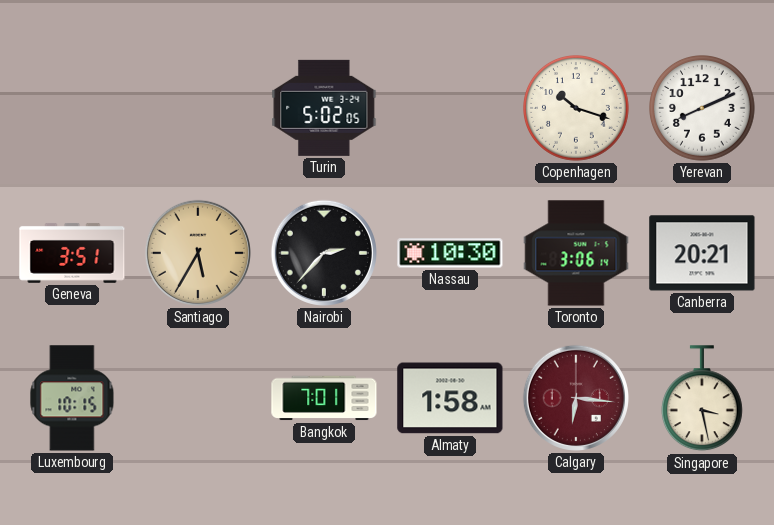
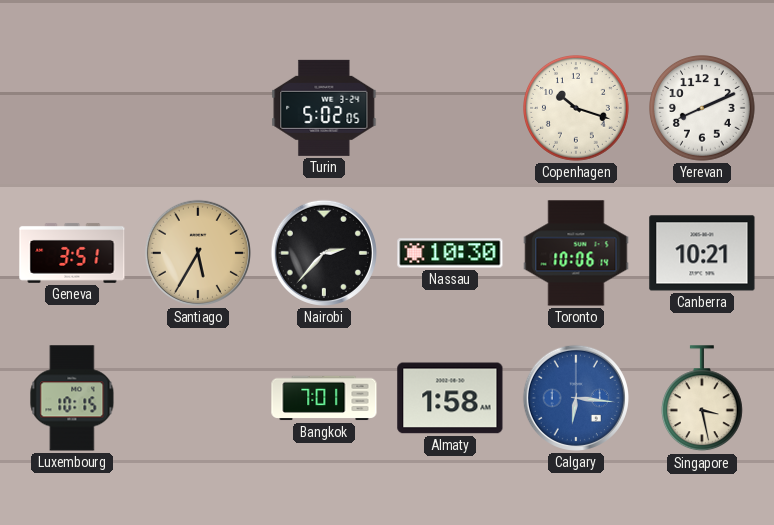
Toronto: 3:06 -> 10:06 (576, 253)
Canberra: 20:21 -> 10:21 (702, 253)
Calgary dial: burgundy -> blue (576, 398)
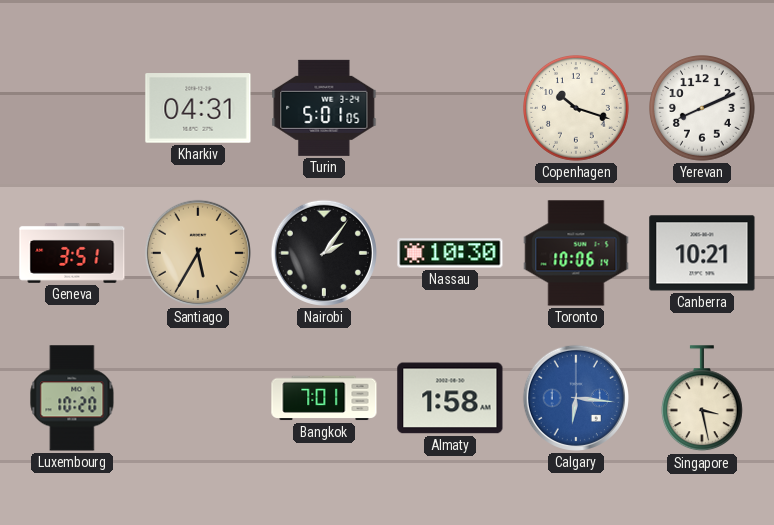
Kharkiv: none -> 04:31 (198, 108)
Turin: 5:02 -> 5:01 (324, 108)
Nairobi: 2:37 -> 2:06 (324, 253)
Luxembourg: 10:15 -> 10:20 (72, 398)
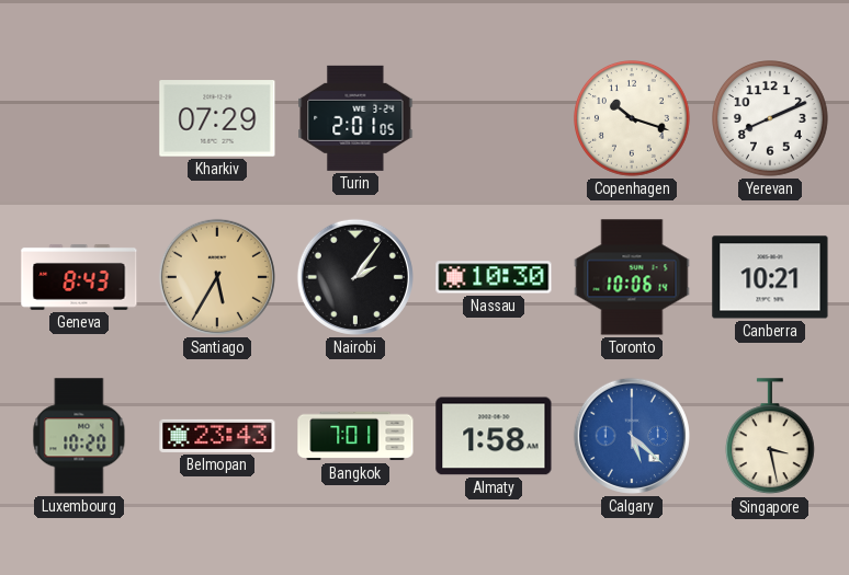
Kharkiv: 04:31 -> 07:29 (217, 118)
Turin: 5:01 -> 2:01 (355, 118)
Geneva: 3:51 -> 8:43 (79, 277)
Belmopan: none -> 23:43 (217, 436)
Calgary: 6:16 -> 5:22 (632, 436)
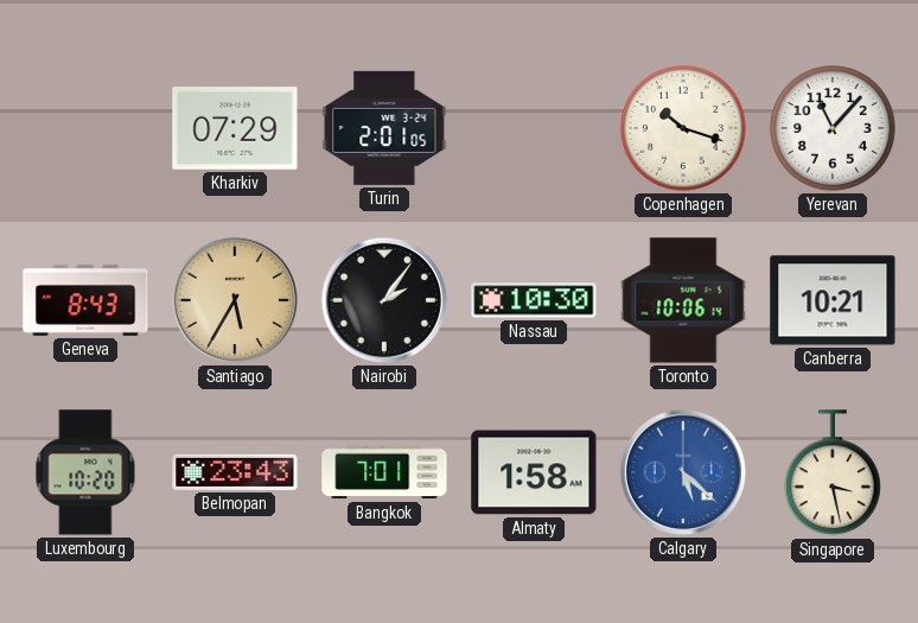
Yerevan: 8:11 -> 11:07 (834, 129)
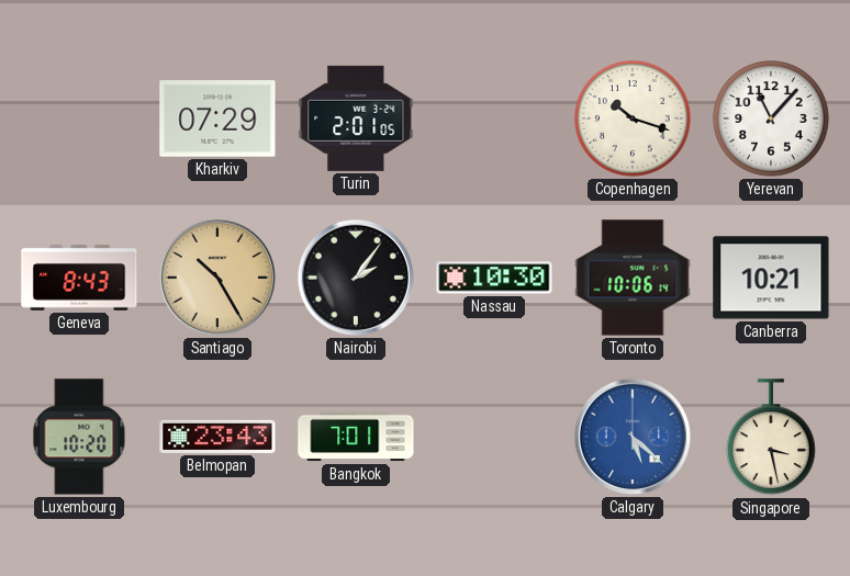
Santiago: 5:35 -> 10:25 (217, 278)
Almaty: 1:58 -> none (534, 472)
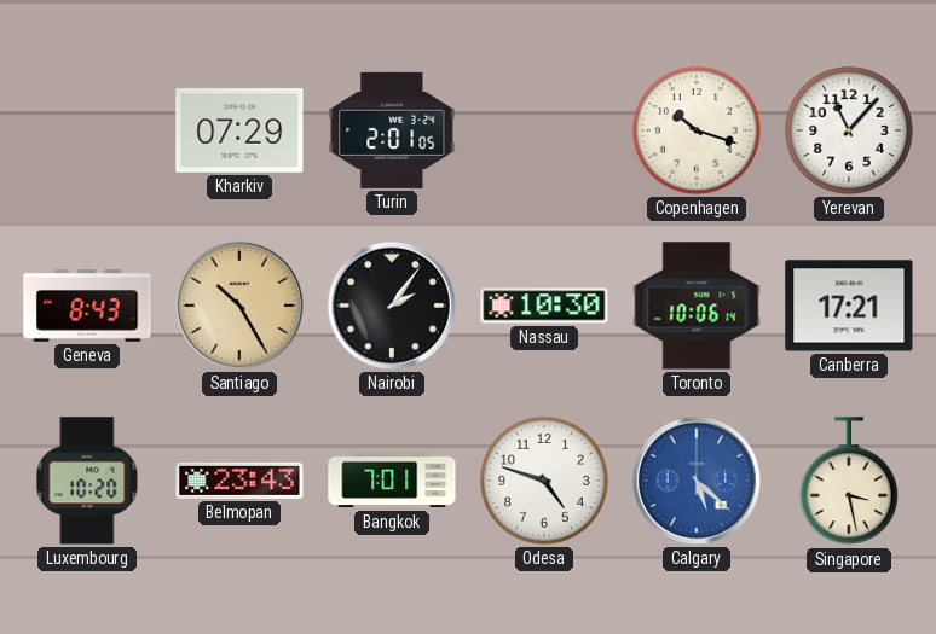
Canberra: 10:21 -> 17:21 (849, 306)
Odesa: none -> 4:48 (545, 482)
